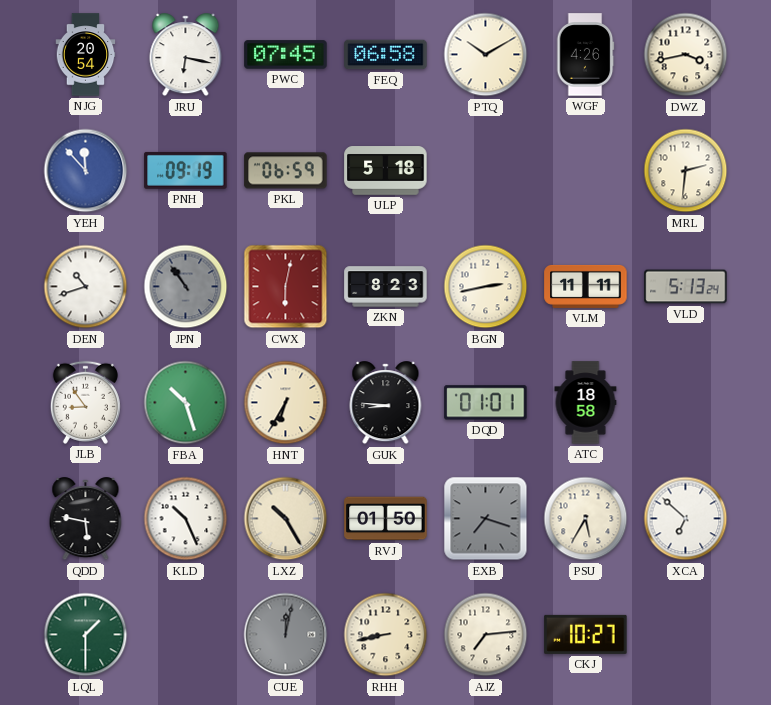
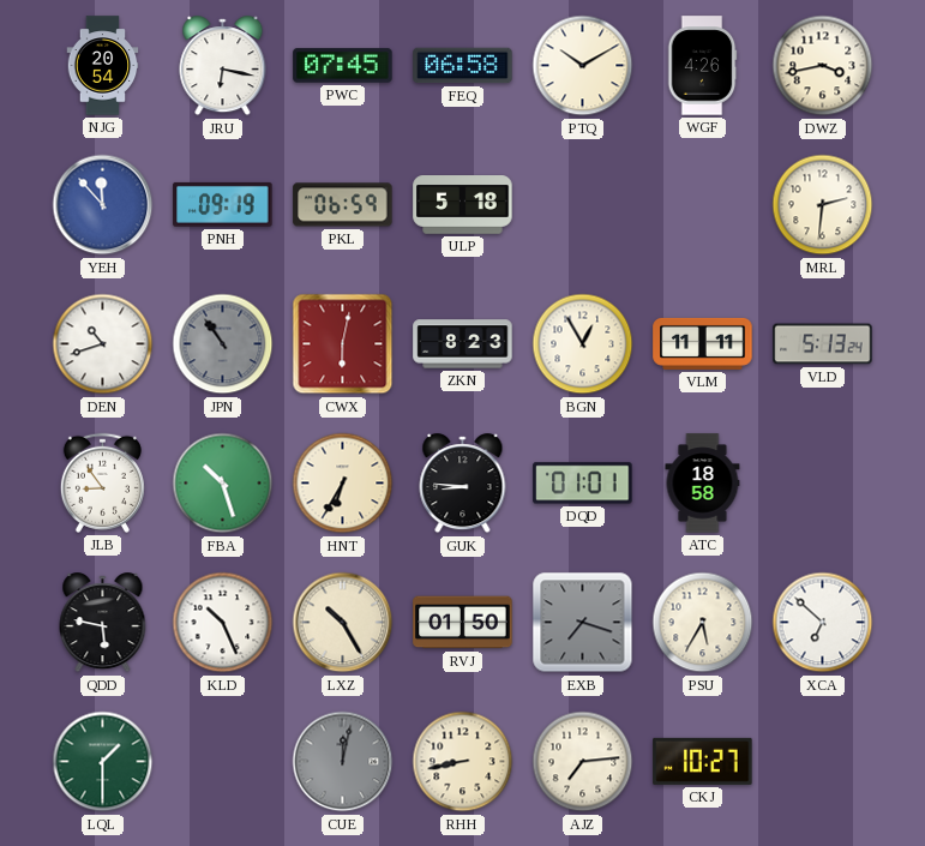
BGN: 2:43 -> 12:55 (583, 344)
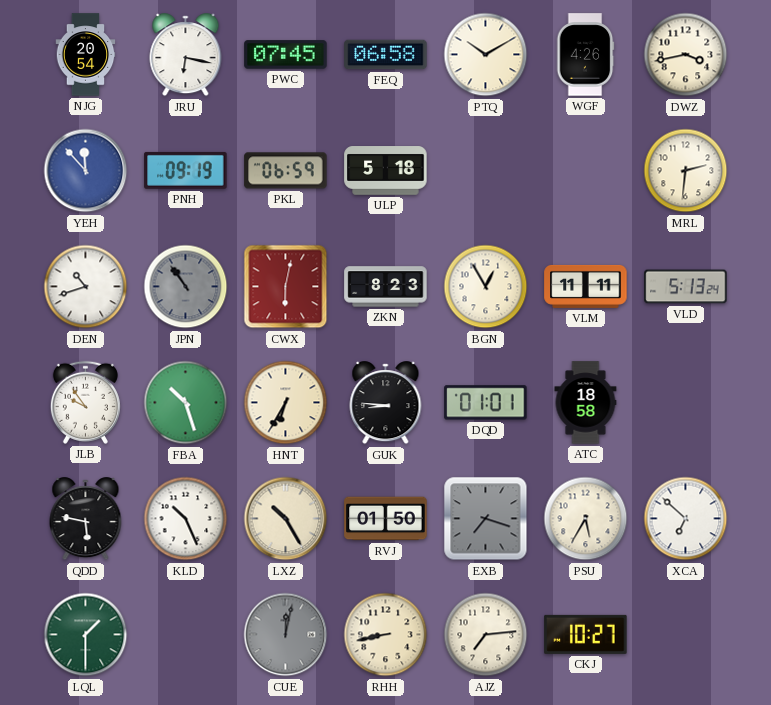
JLB: 8:54 -> 9:54 (85, 402)
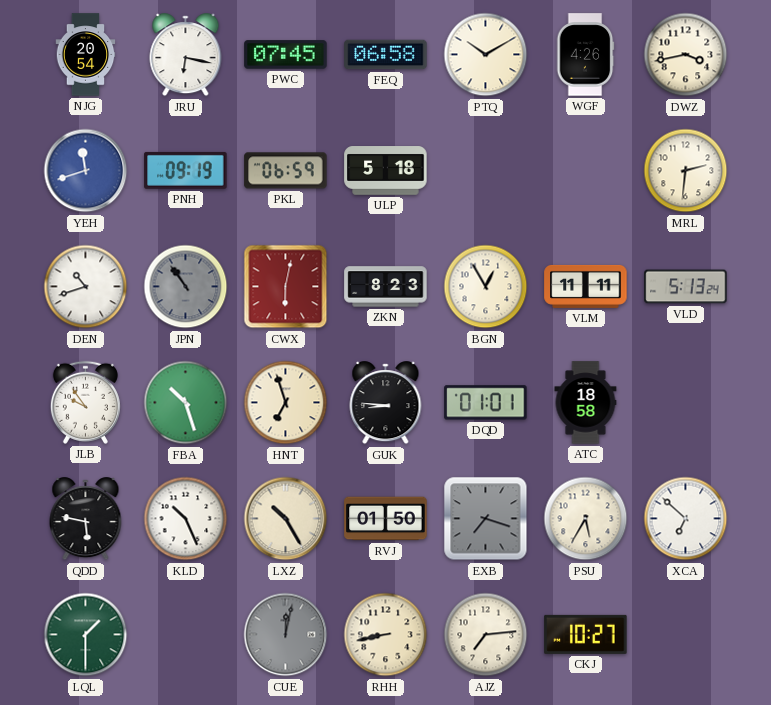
YEH: 11:53 -> 11:42 (86, 171)
HNT: 6:35 -> 6:57 (286, 403)
